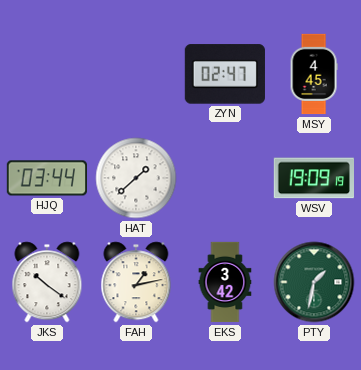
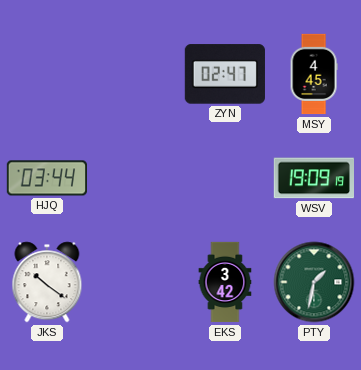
HAT: 1:38 -> none (136, 178)
FAH: 1:13 -> none (136, 282)
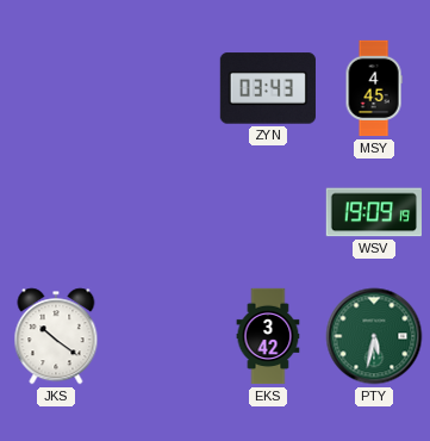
ZYN: 02:47 -> 03:43 (268, 88)
HJQ: 03:44 -> none (46, 178)
PTY: 1:32 -> 5:32 (374, 336)
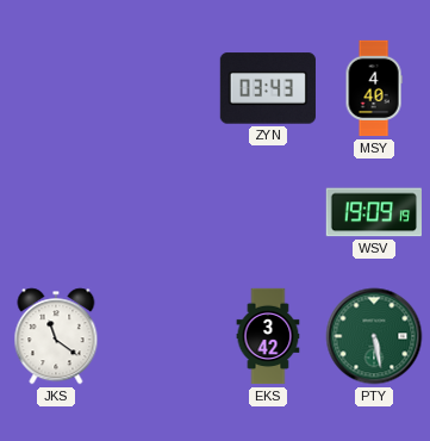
MSY: 4:45 -> 4:40 (374, 88)
JKS: 10:21 -> 11:21 (56, 336)
PTY: 5:32 -> 5:28 (374, 336)
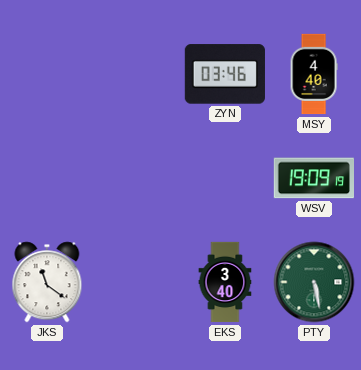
ZYN: 03:43 -> 03:46 (225, 74)
EKS: 3:42 -> 3:40 (225, 282)
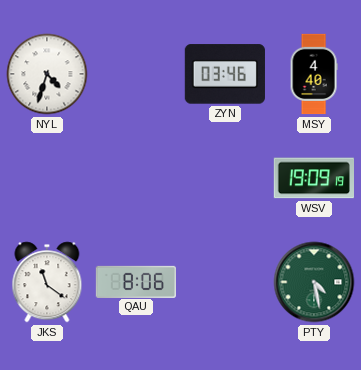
NYL: none -> 4:33 (47, 74)
QAU: none -> 8:06 (135, 281)
EKS: 3:40 -> none (225, 282)
PTY: 5:28 -> 4:28 (314, 282)
